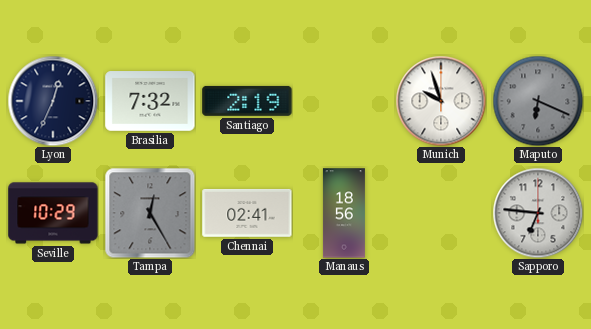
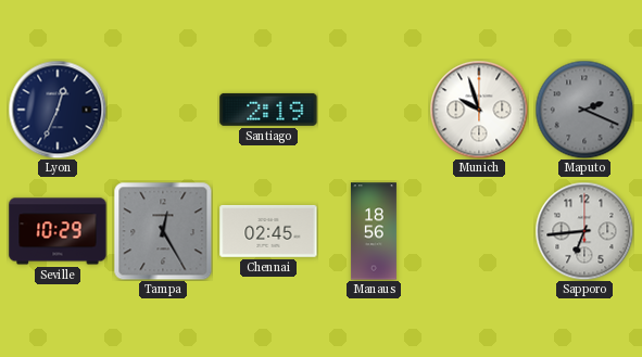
Brasilia: 7:32 -> none (150, 101)
Maputo: 6:19 -> 2:19 (584, 110)
Chennai: 02:41 -> 02:45 (268, 231)
Sapporo: 6:46 -> 6:44 (584, 231)
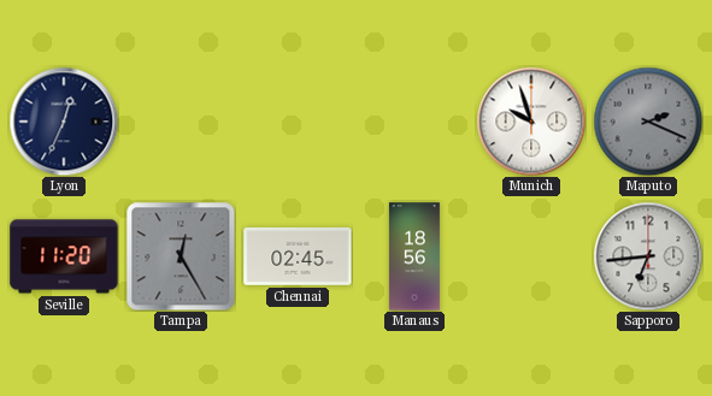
Santiago: 2:19 -> none (268, 110)
Seville: 10:29 -> 11:20 (64, 256)
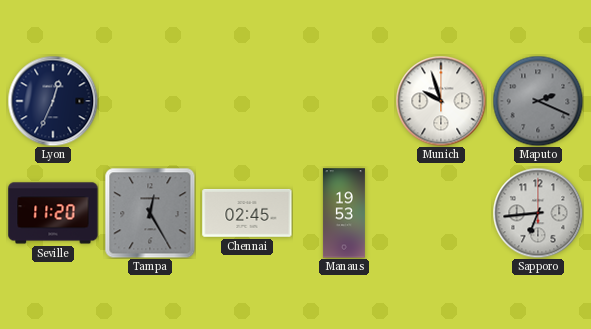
Manaus: 18:56 -> 19:53 (344, 213)
